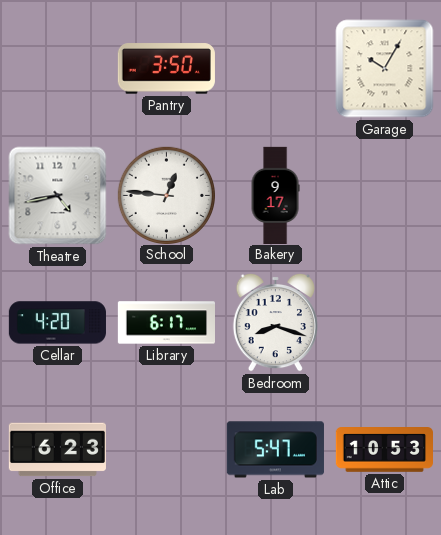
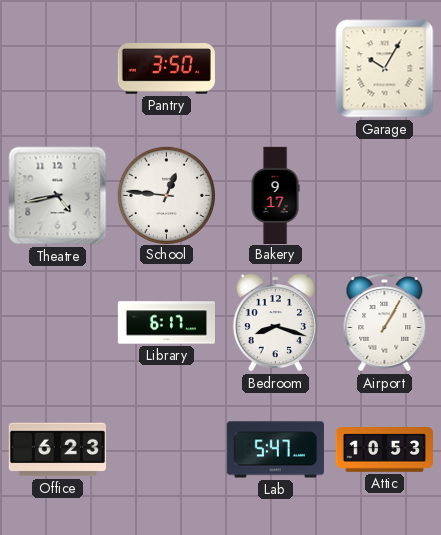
Cellar: 4:20 -> none (57, 323)
Airport: none -> 1:05 (385, 323)
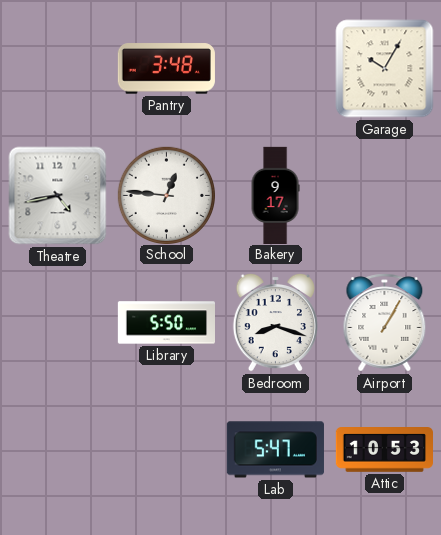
Pantry: 3:50 -> 3:48 (166, 69)
Library: 6:17 -> 5:50 (166, 323)
Office: 6:23 -> none (57, 450)
